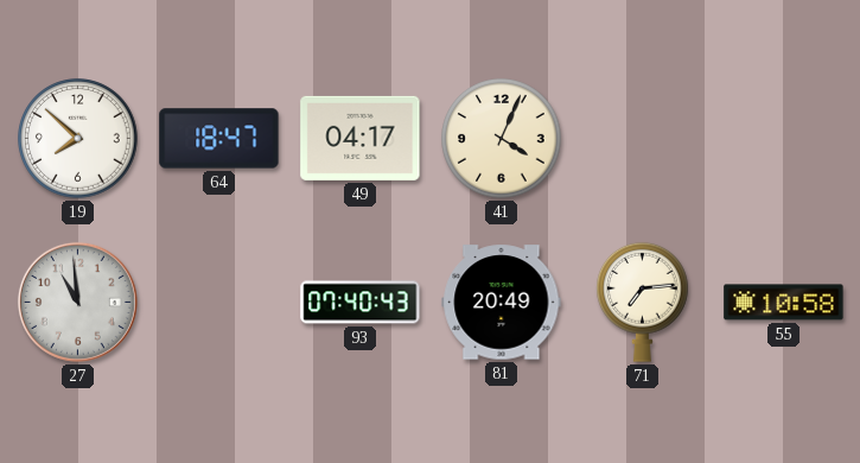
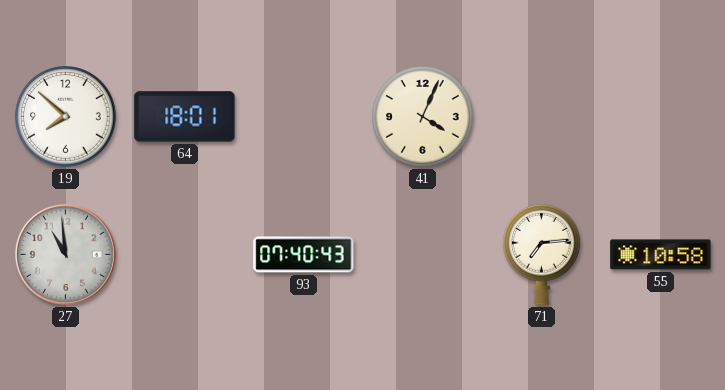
64: 18:47 -> 18:01 (185, 117)
49: 04:17 -> none (361, 138)
81: 20:49 -> none (502, 303)
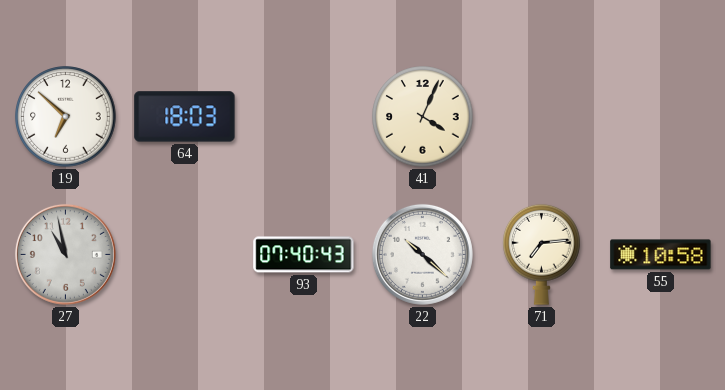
19: 7:52 -> 6:52 (66, 117)
64: 18:01 -> 18:03 (185, 117)
27: 10:59 -> 10:58 (65, 254)
22: none -> 10:22 (422, 254)
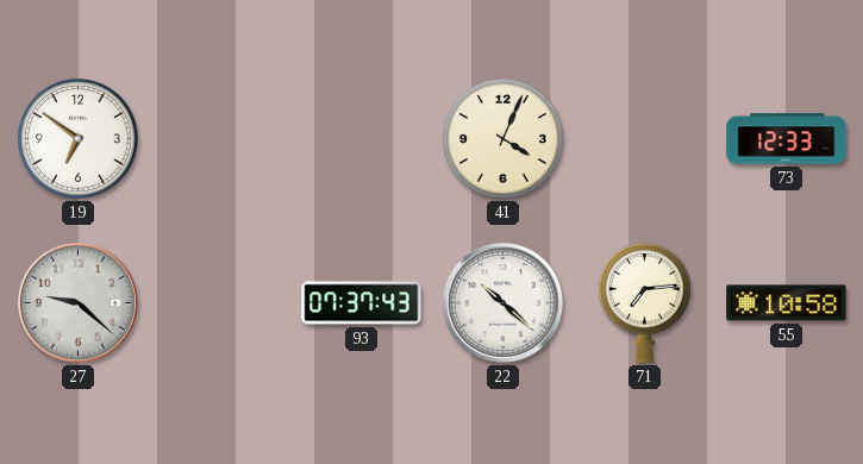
19: 6:52 -> 6:51 (79, 139)
64: 18:03 -> none (185, 117)
73: none -> 12:33 (787, 139)
27: 10:58 -> 9:22 (77, 302)
93: 07:40 -> 07:37 (362, 303)
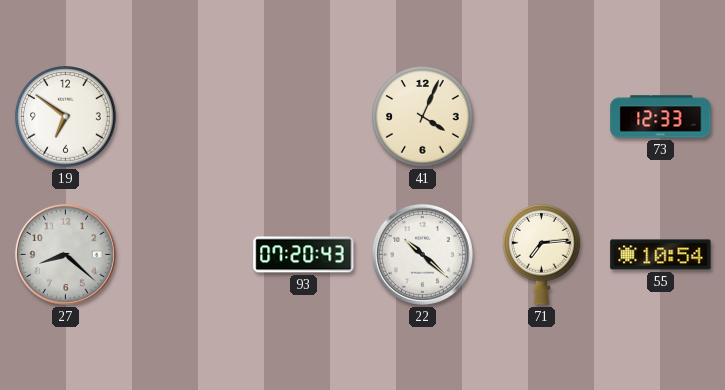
27: 9:22 -> 8:22 (65, 254)
93: 07:37 -> 07:20 (304, 255)
55: 10:58 -> 10:54 (661, 255)
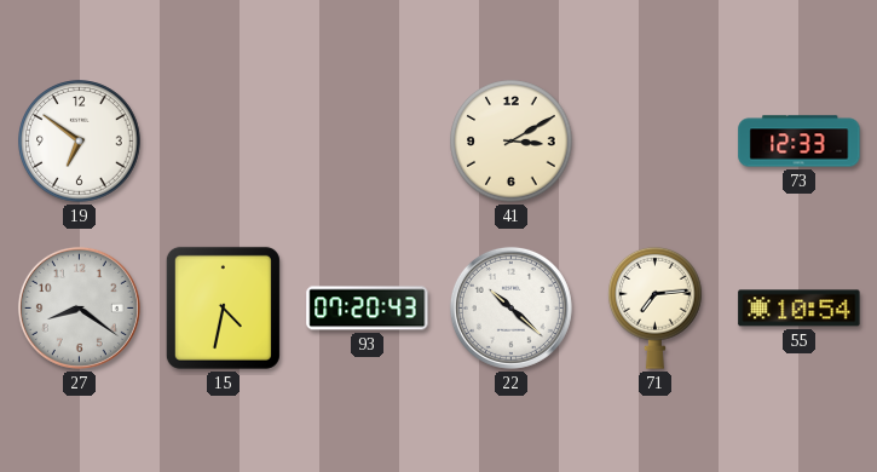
41: 4:04 -> 3:10 (512, 142)
27: 8:22 -> 8:21 (79, 307)
15: none -> 4:32 (223, 307)
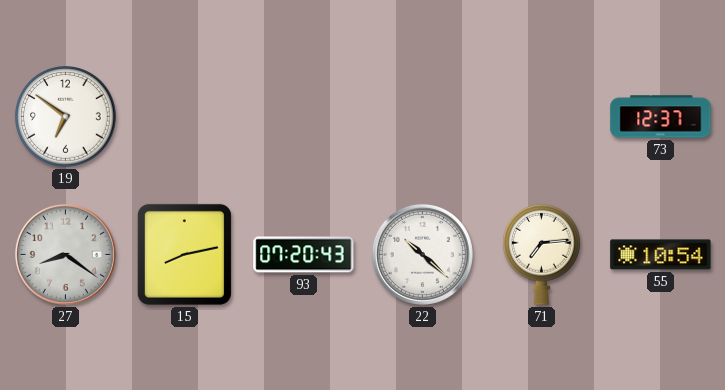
41: 3:10 -> none (512, 142)
73: 12:33 -> 12:37 (661, 117)
15: 4:32 -> 8:13 (184, 254)
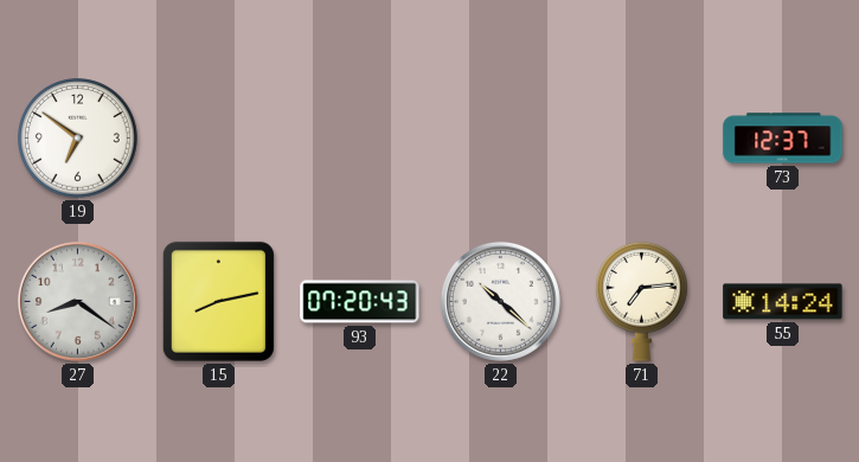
55: 10:54 -> 14:24 (783, 302)
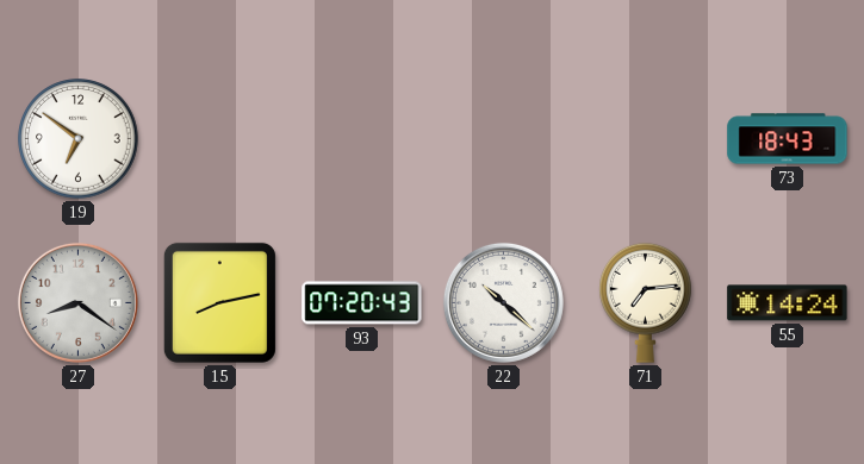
73: 12:37 -> 18:43 (788, 139)
